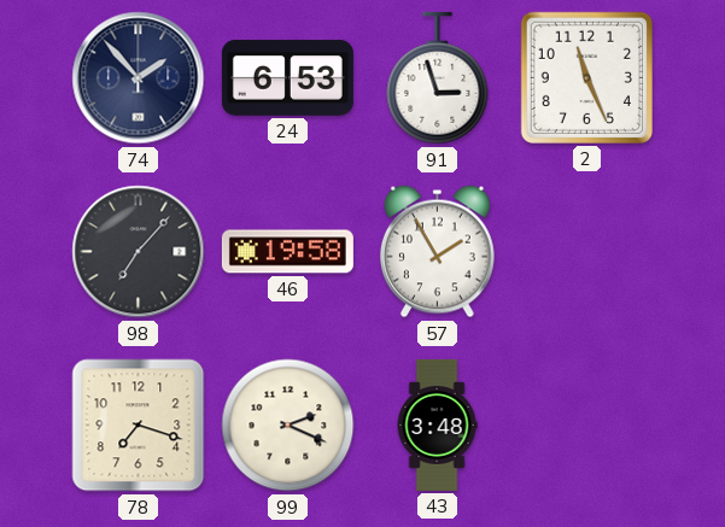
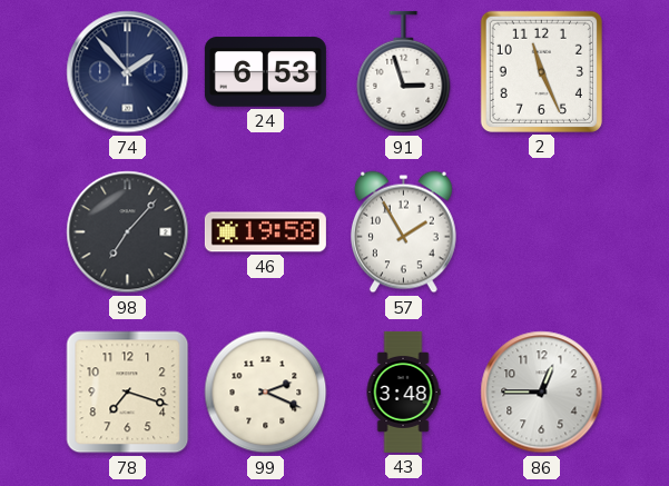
86: none -> 12:45 (542, 393)
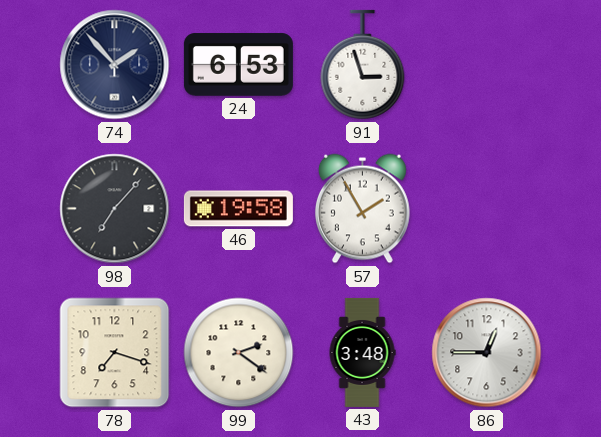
2: 11:26 -> none (541, 71)
99: 2:19 -> 2:21 (239, 353)
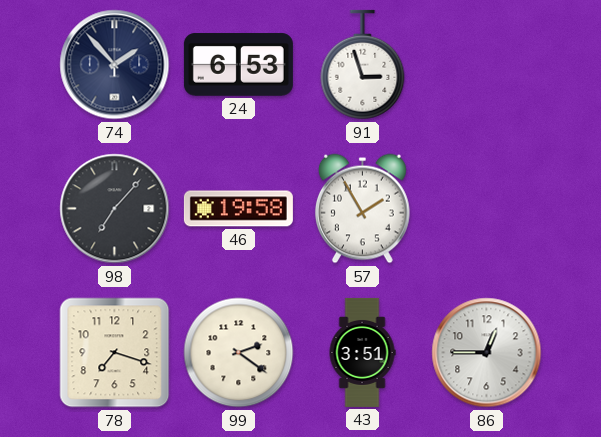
43: 3:48 -> 3:51 (362, 352)
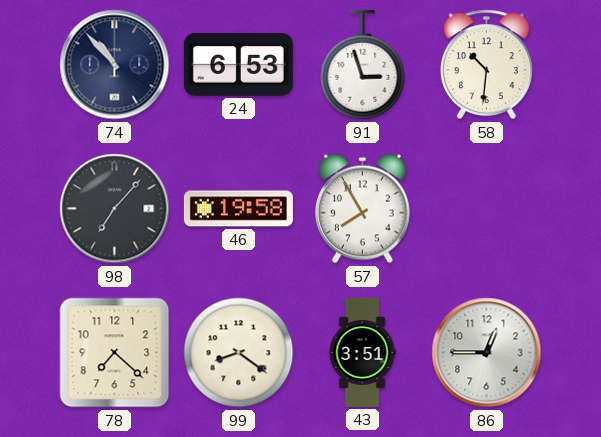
74: 1:53 -> 10:53 (115, 65)
58: none -> 10:31 (486, 65)
57: 1:55 -> 7:55 (362, 209)
78: 7:18 -> 7:22 (115, 353)
99: 2:21 -> 8:21 (239, 353)
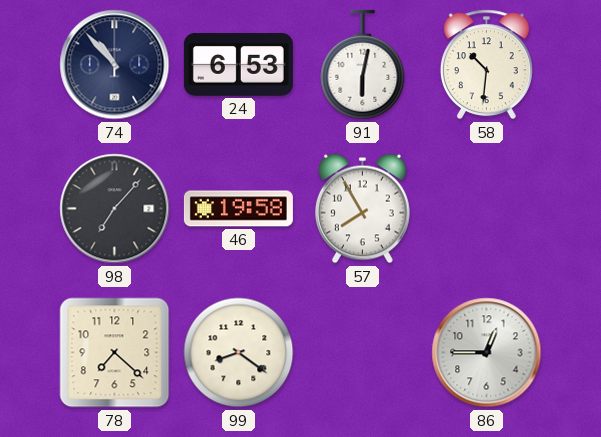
91: 2:57 -> 6:02 (363, 65)
43: 3:51 -> none (362, 352)
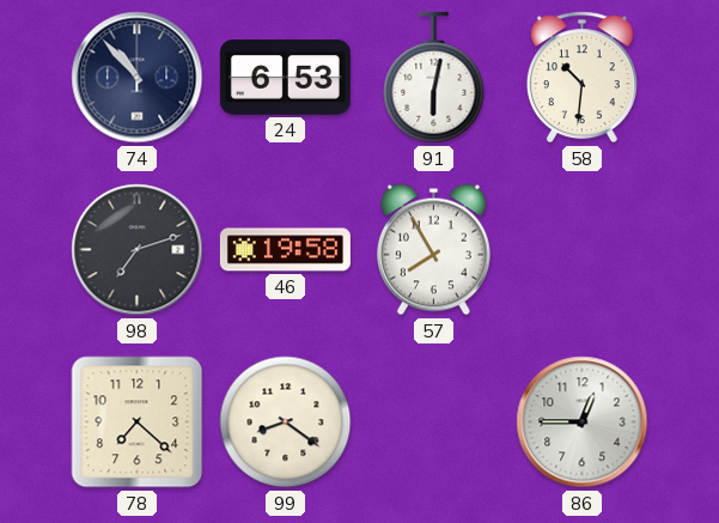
98: 7:07 -> 7:12 (138, 250)
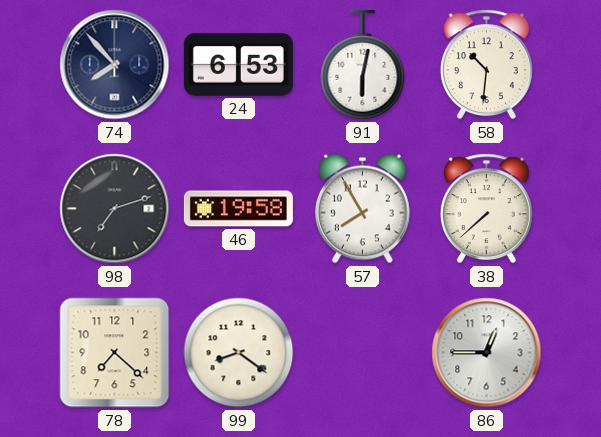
74: 10:53 -> 7:53 (115, 65)
38: none -> 7:38 (486, 209)
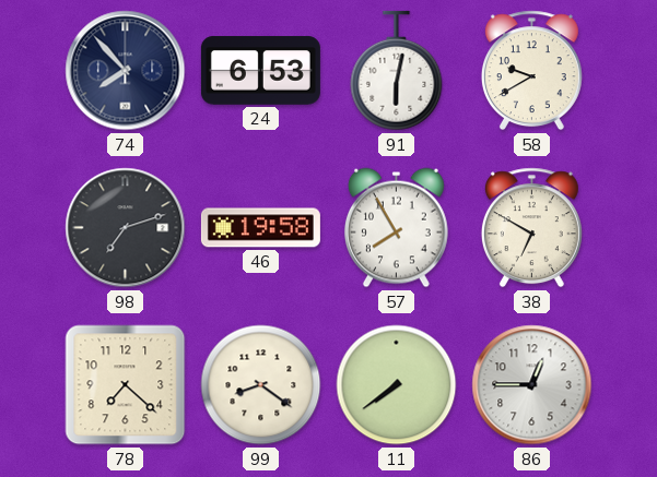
58: 10:31 -> 9:40 (531, 71)
38: 7:38 -> 6:50 (531, 228)
11: none -> 7:39 (397, 385)
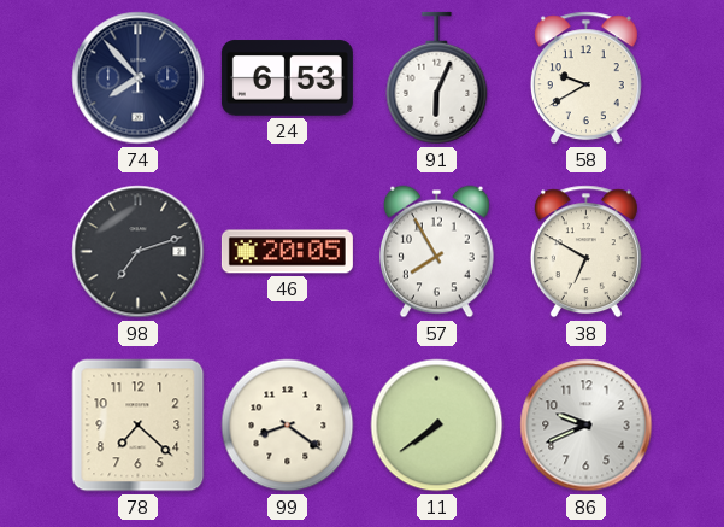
91: 6:02 -> 6:04 (437, 78)
46: 19:58 -> 20:05 (287, 252)
86: 12:45 -> 9:41 (587, 426)
